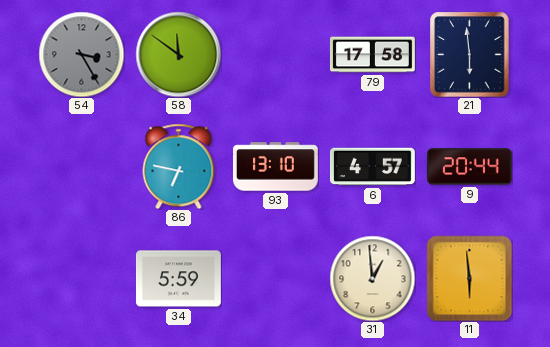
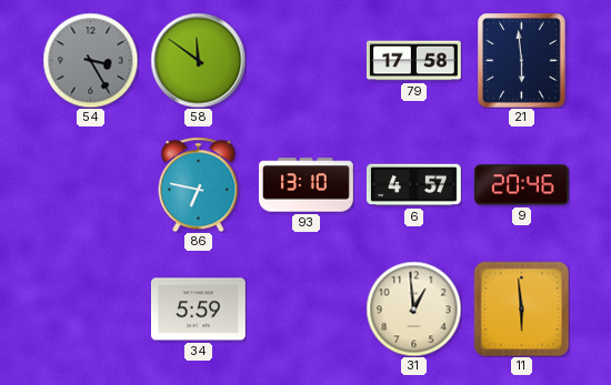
9: 20:44 -> 20:46 (521, 185)
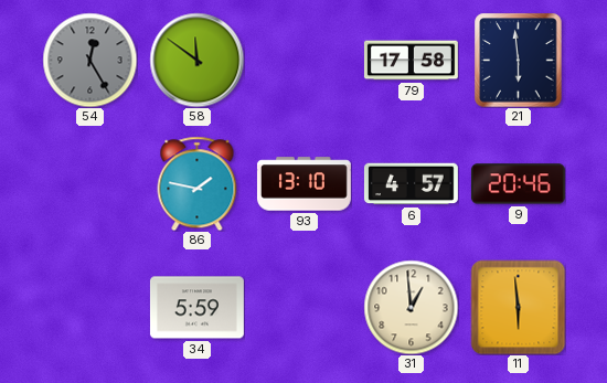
54: 3:25 -> 12:25 (89, 60)
86: 6:47 -> 1:47 (198, 183)
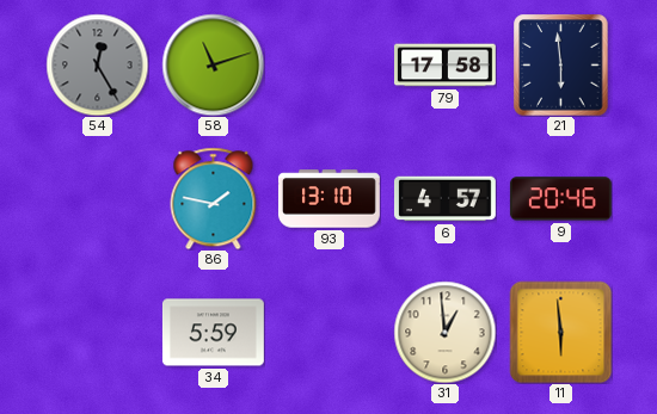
58: 11:51 -> 11:12 (213, 64)
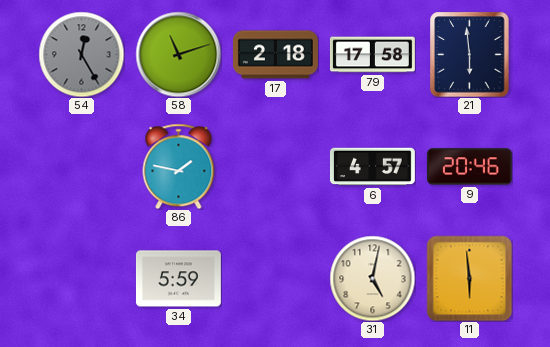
17: none -> 2:18 (276, 55)
93: 13:10 -> none (330, 199)
31: 12:59 -> 5:02 (372, 278)
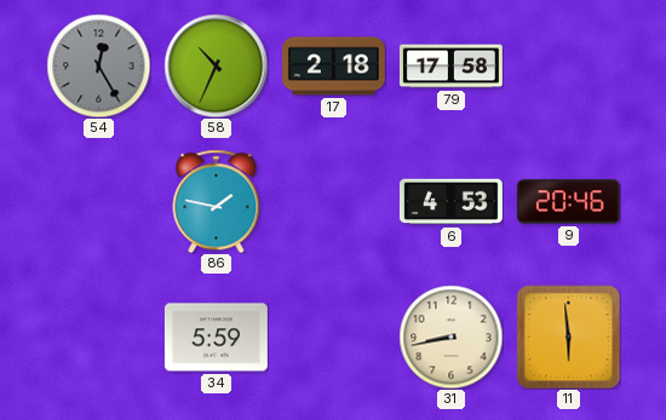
58: 11:12 -> 10:34 (216, 65)
21: 5:59 -> none (470, 54)
6: 4:57 -> 4:53 (450, 202)
31: 5:02 -> 8:43 (450, 336)
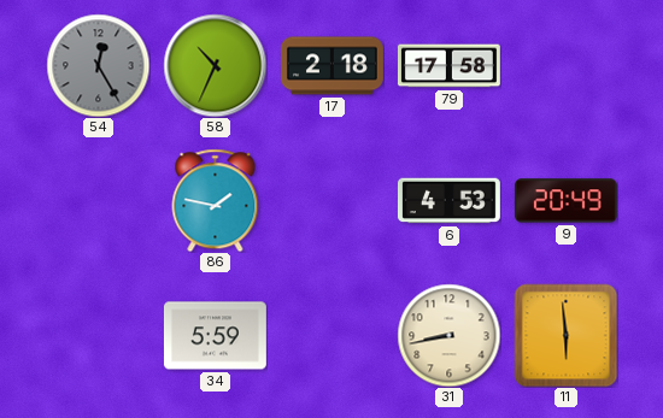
9: 20:46 -> 20:49 (565, 201)
